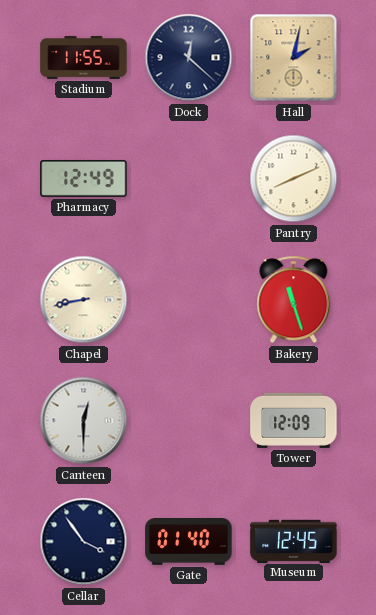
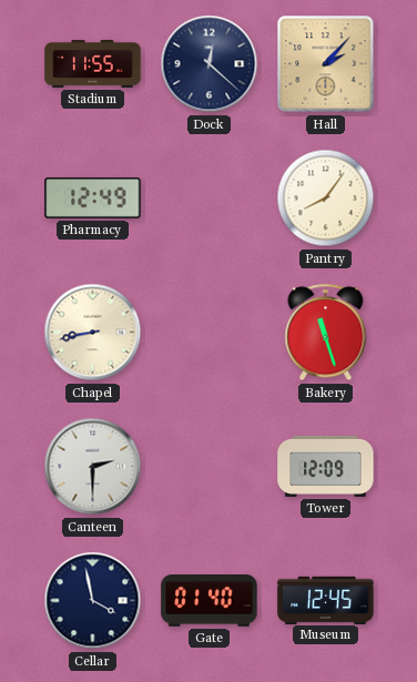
Hall: 2:02 -> 2:07 (326, 64)
Pantry: 8:11 -> 8:06 (326, 199)
Canteen: 12:30 -> 2:30 (93, 467)
Cellar: 3:54 -> 3:58 (93, 601)
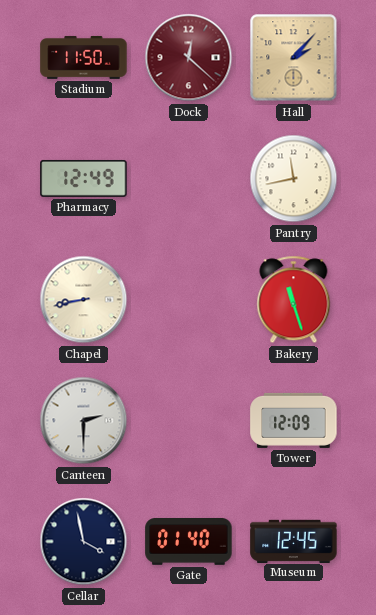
Stadium: 11:55 -> 11:50 (84, 58)
Dock dial: navy -> burgundy (189, 58)
Pantry: 8:06 -> 11:43 (294, 179)
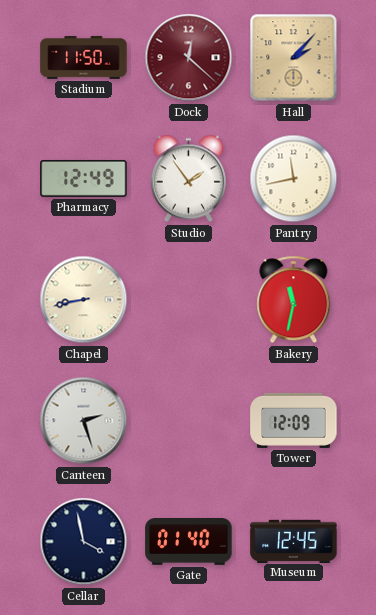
Studio: none -> 1:54 (188, 179)
Bakery: 11:27 -> 11:32 (294, 300)
Canteen: 2:30 -> 2:27 (84, 421)
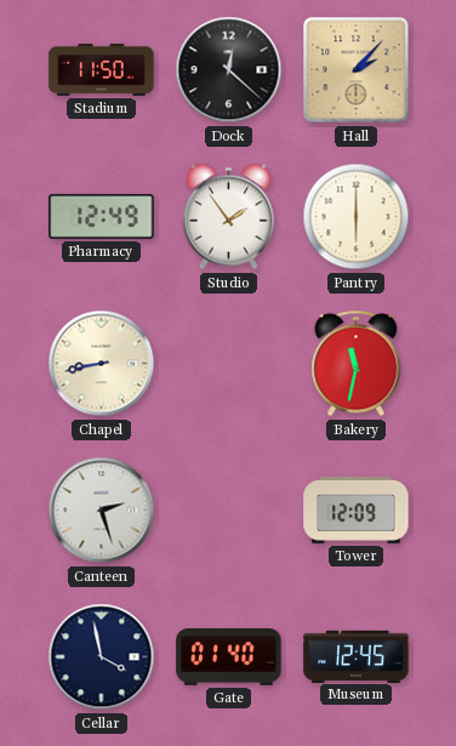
Dock dial: burgundy -> black (229, 70)
Pantry: 11:43 -> 6:00 (357, 217)
